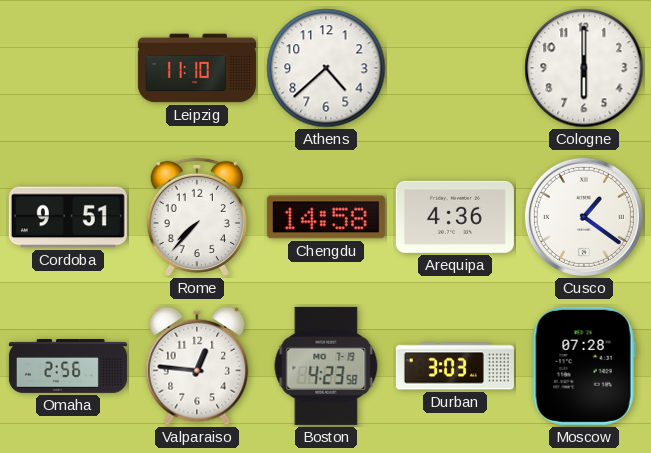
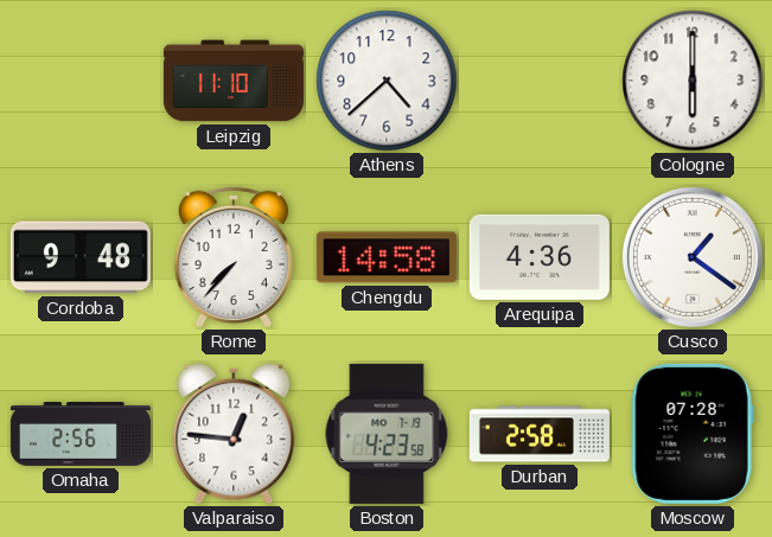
Cordoba: 9:51 -> 9:48 (81, 257)
Durban: 3:03 -> 2:58 (540, 434)
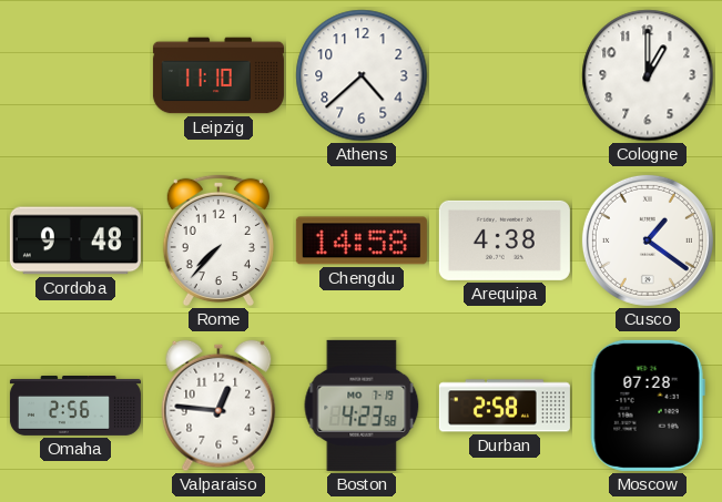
Cologne: 6:00 -> 1:00 (648, 75)
Arequipa: 4:36 -> 4:38 (505, 240)
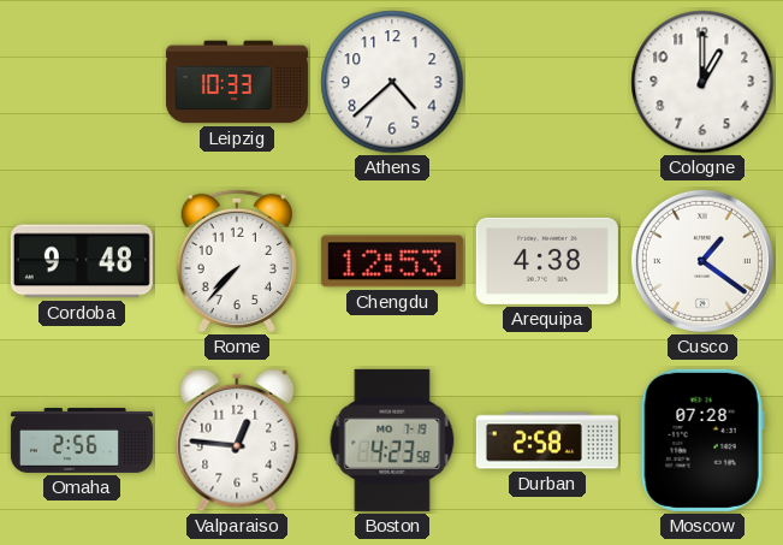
Leipzig: 11:10 -> 10:33 (237, 82)
Chengdu: 14:58 -> 12:53 (392, 261)
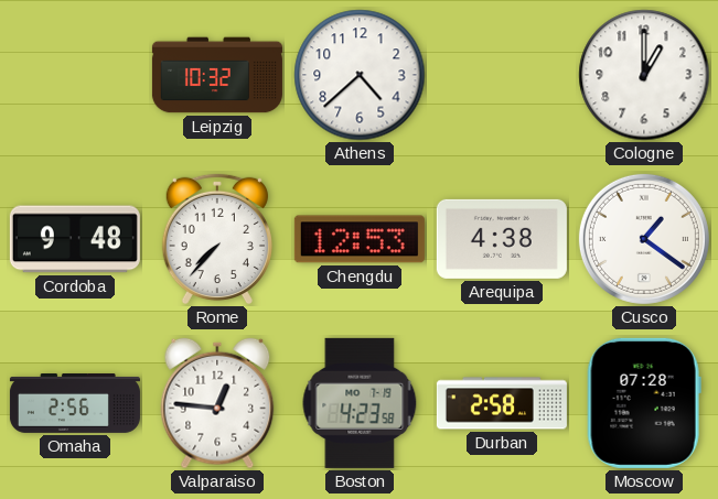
Leipzig: 10:33 -> 10:32 (217, 75)
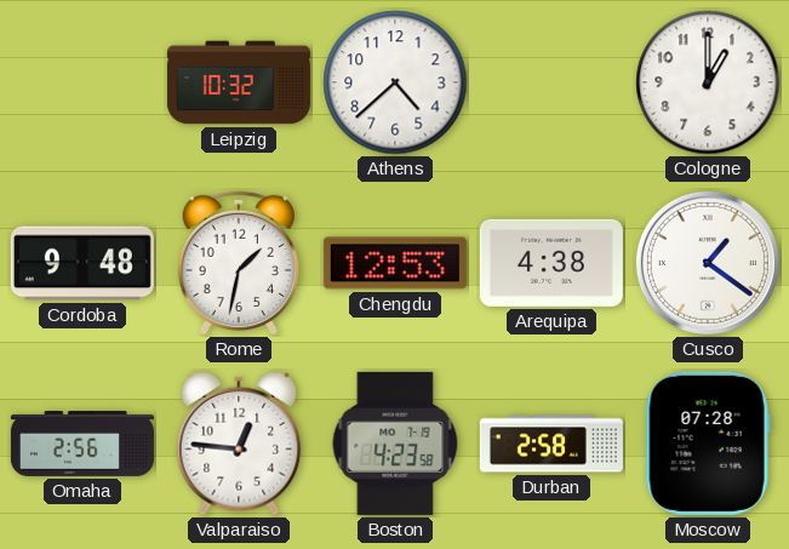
Rome: 7:37 -> 1:32 (239, 263)
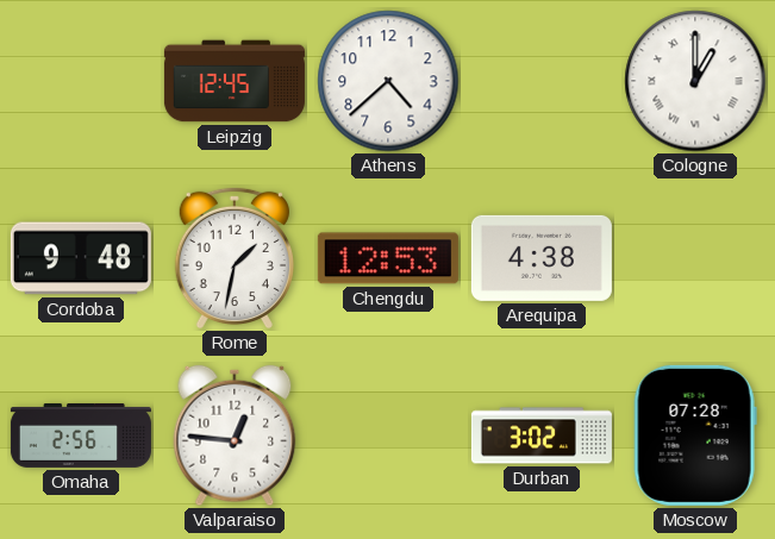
Leipzig: 10:32 -> 12:45 (235, 81)
Cologne numerals: Arabic -> Roman (695, 81)
Cusco: 1:21 -> none (708, 263)
Boston: 4:23 -> none (395, 444)
Durban: 2:58 -> 3:02 (542, 435)
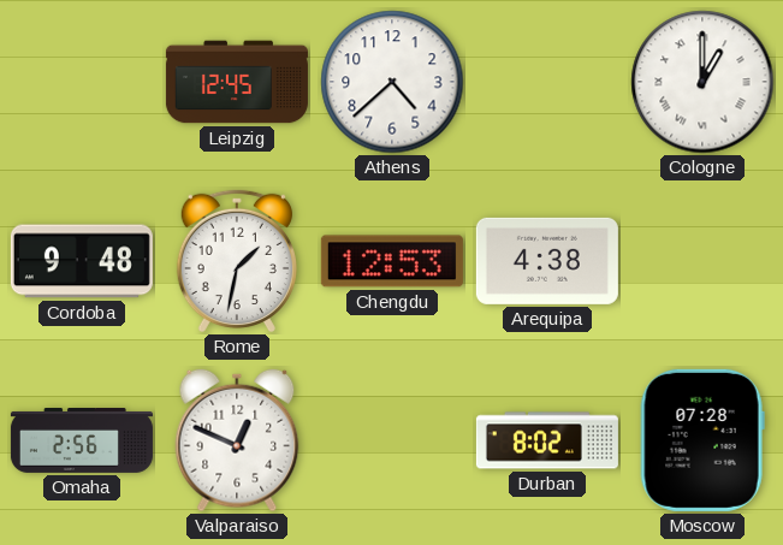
Valparaiso: 12:46 -> 12:49 (237, 440)
Durban: 3:02 -> 8:02 (547, 440)
